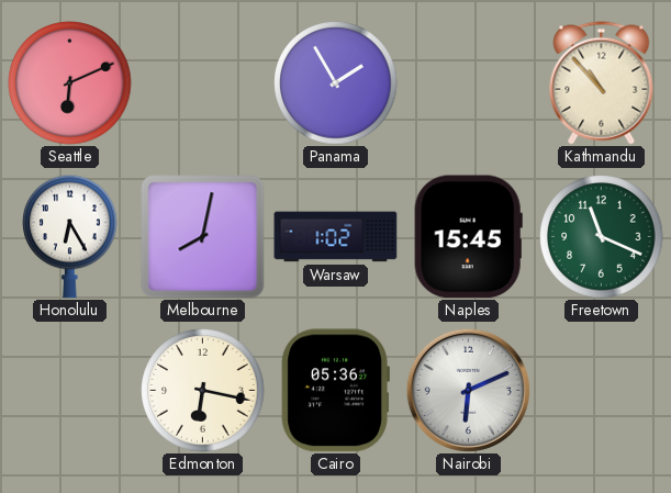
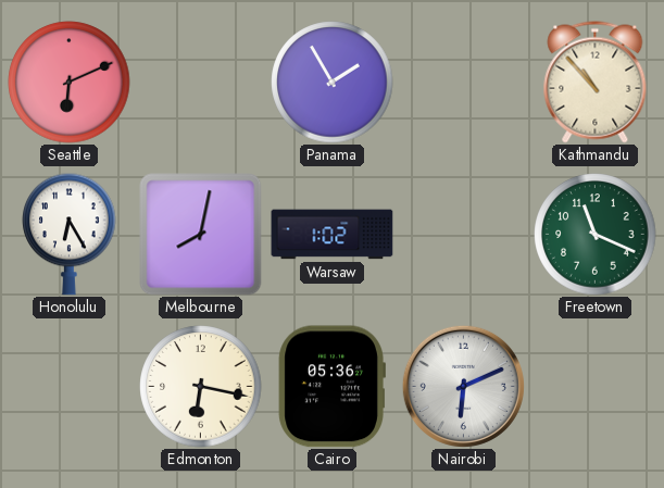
Naples: 15:45 -> none (468, 237)
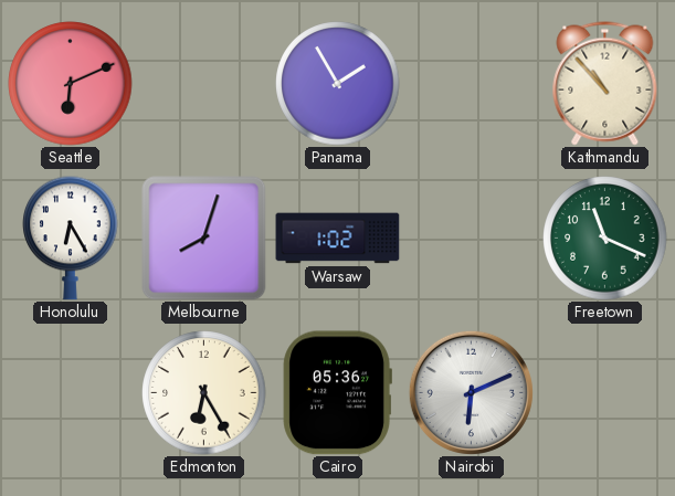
Melbourne: 8:02 -> 8:03 (204, 239)
Edmonton: 6:17 -> 6:25 (204, 393)
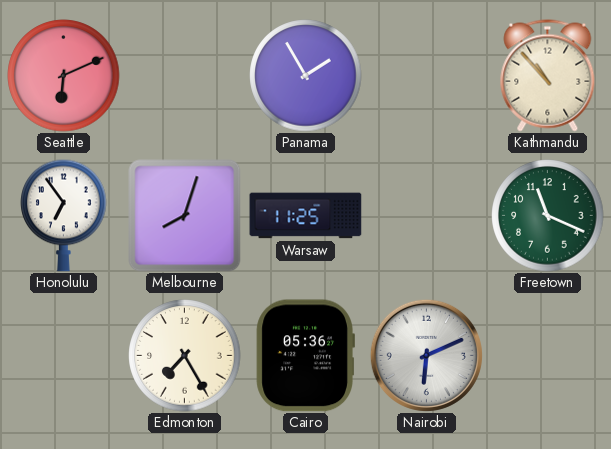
Honolulu: 6:25 -> 6:54 (64, 215)
Warsaw: 1:02 -> 11:25 (306, 216)
Edmonton: 6:25 -> 7:25 (185, 356)
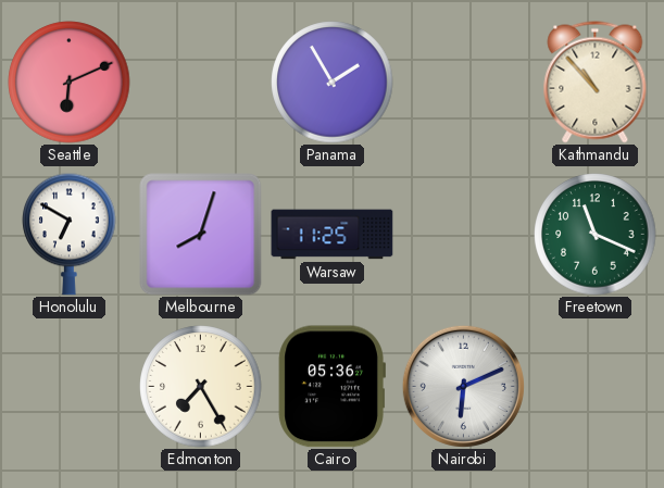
Honolulu: 6:54 -> 6:50 (70, 234)
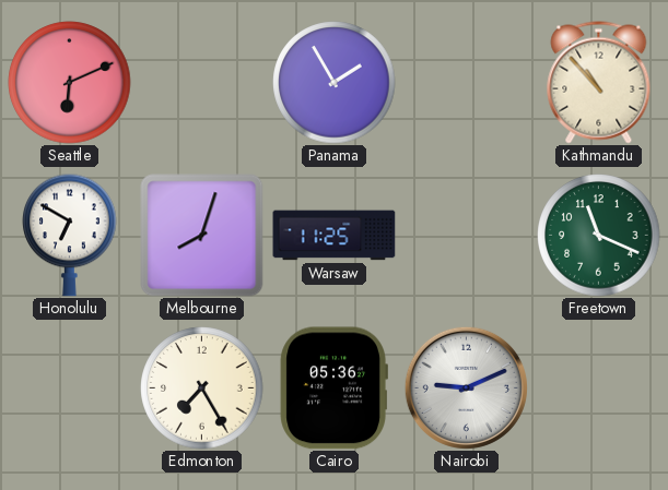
Nairobi: 6:11 -> 9:11 (466, 387)
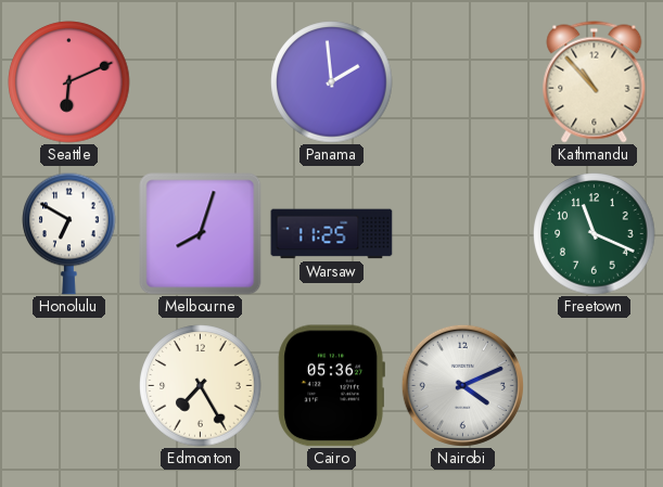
Panama: 1:55 -> 1:59 (332, 82)
Nairobi: 9:11 -> 4:11 (462, 385)
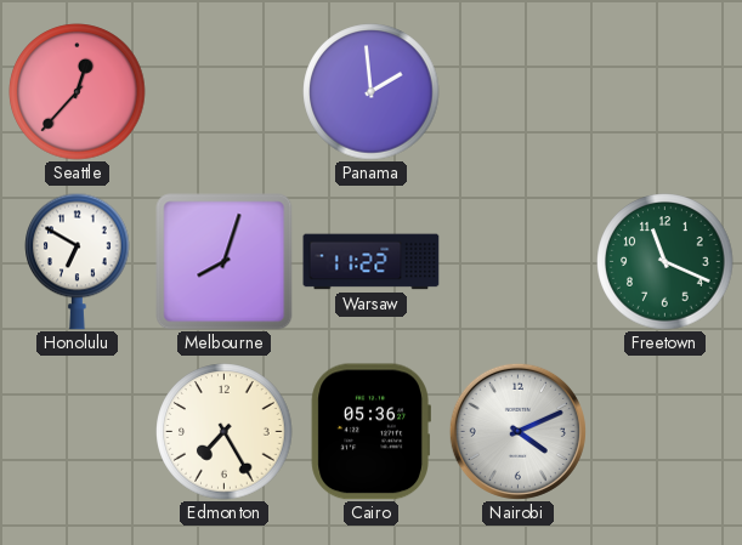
Seattle: 6:11 -> 12:37 (78, 92)
Kathmandu: 10:53 -> none (595, 82)
Warsaw: 11:25 -> 11:22 (372, 262)
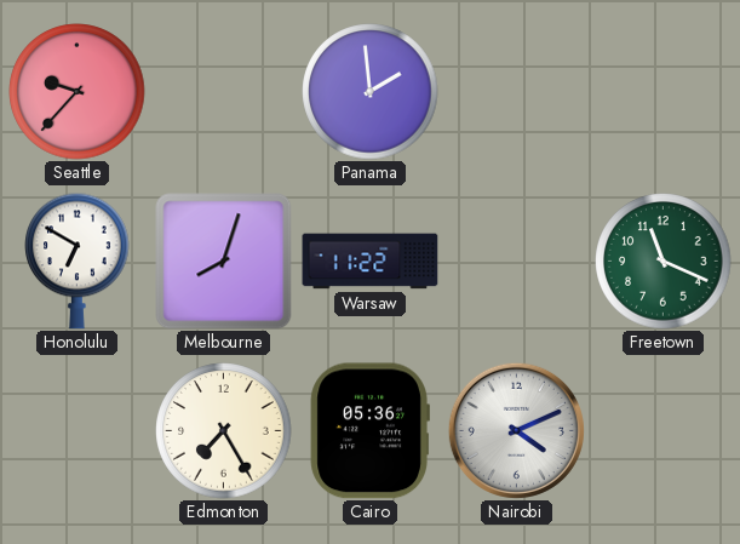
Seattle: 12:37 -> 9:37 (78, 92)
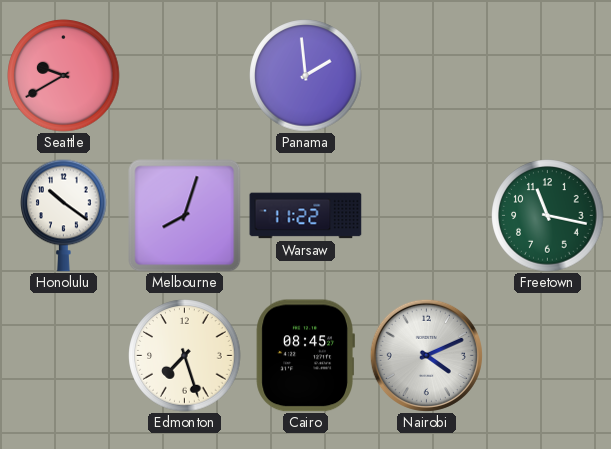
Seattle: 9:37 -> 9:40 (64, 76)
Honolulu: 6:50 -> 10:21 (64, 215)
Freetown: 11:19 -> 11:17 (548, 216)
Edmonton: 7:25 -> 7:27 (185, 356)
Cairo: 05:36 -> 08:45 (305, 356)
